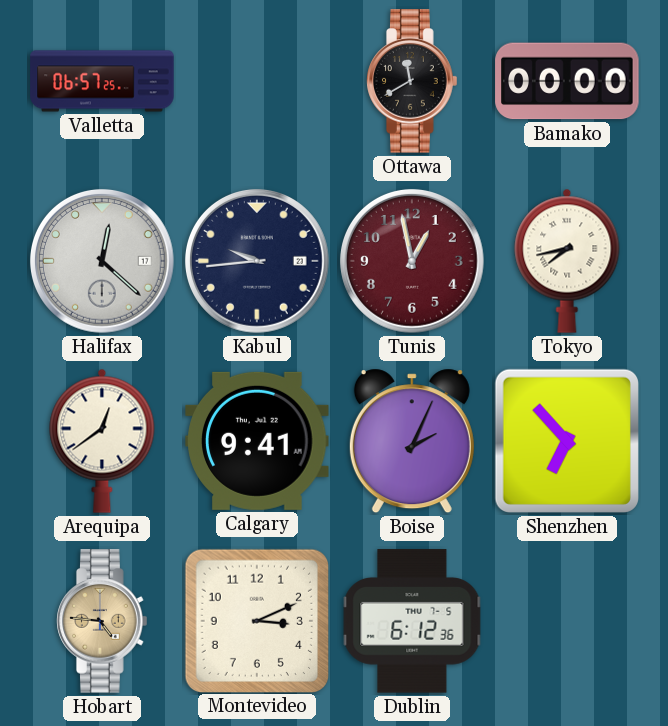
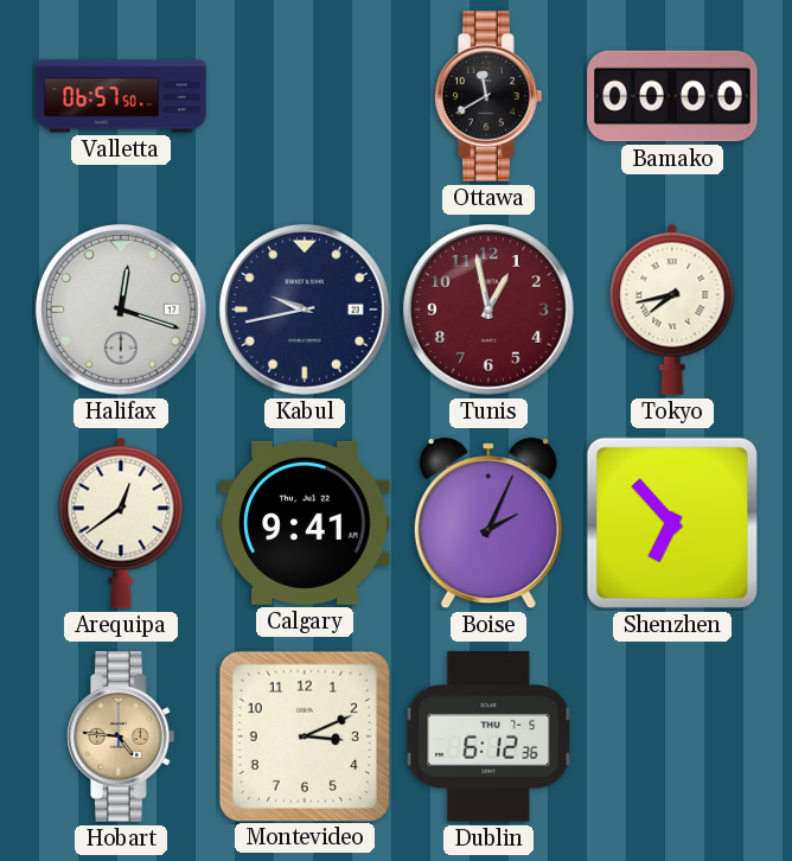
Valletta: 06:57:25 -> 06:57:50 (121, 96)
Halifax: 12:22 -> 12:18 (121, 310)
Kabul: 9:44 -> 9:43 (305, 310)
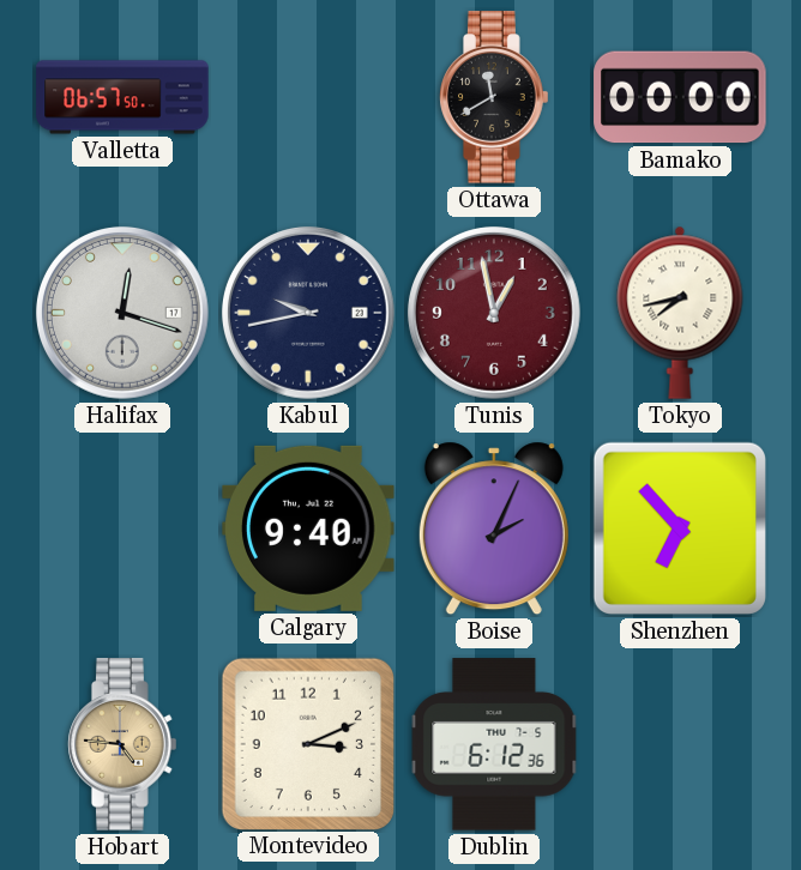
Arequipa: 12:39 -> none (121, 523)
Calgary: 9:41 -> 9:40 (308, 528)
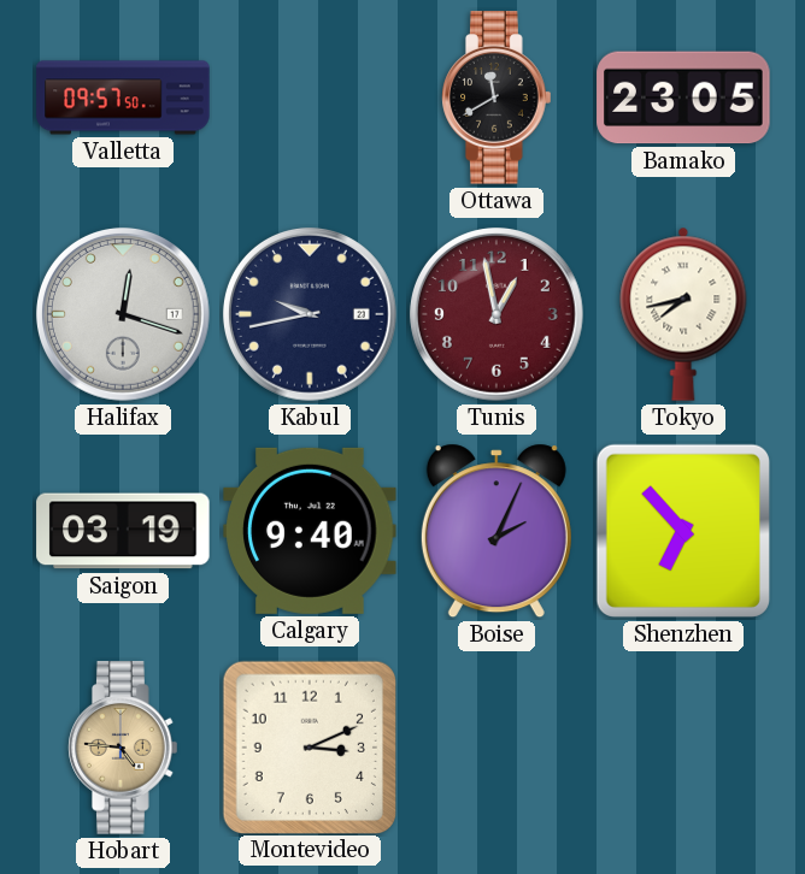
Valletta: 06:57 -> 09:57 (123, 98)
Bamako: 00:00 -> 23:05 (683, 98)
Saigon: none -> 03:19 (123, 531)
Dublin: 6:12 -> none (494, 744)
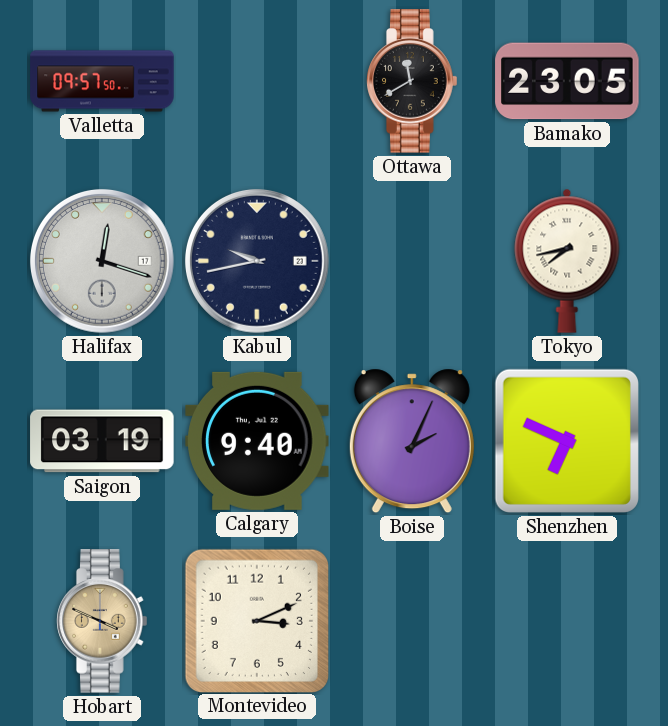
Tunis: 12:58 -> none (496, 314)
Shenzhen: 6:53 -> 6:49 (567, 441)
Hobart: 4:46 -> 3:49 (102, 621)
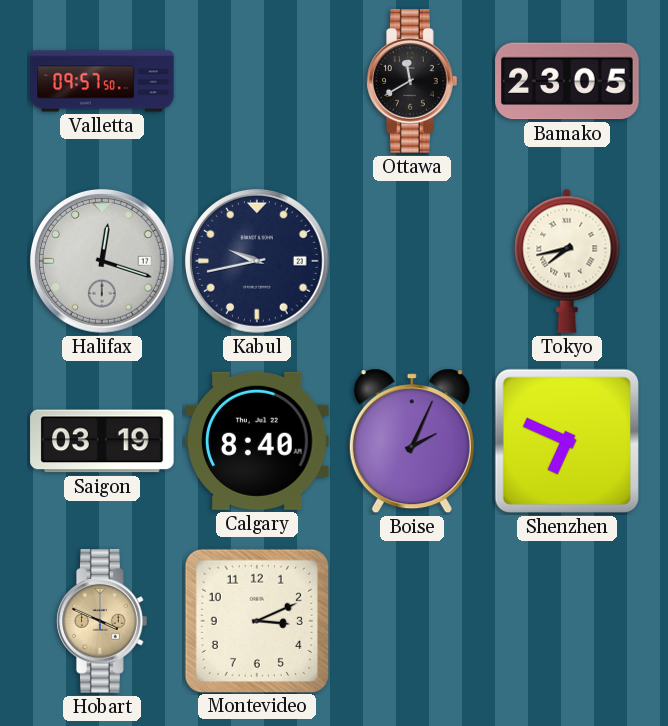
Calgary: 9:40 -> 8:40 (257, 441)
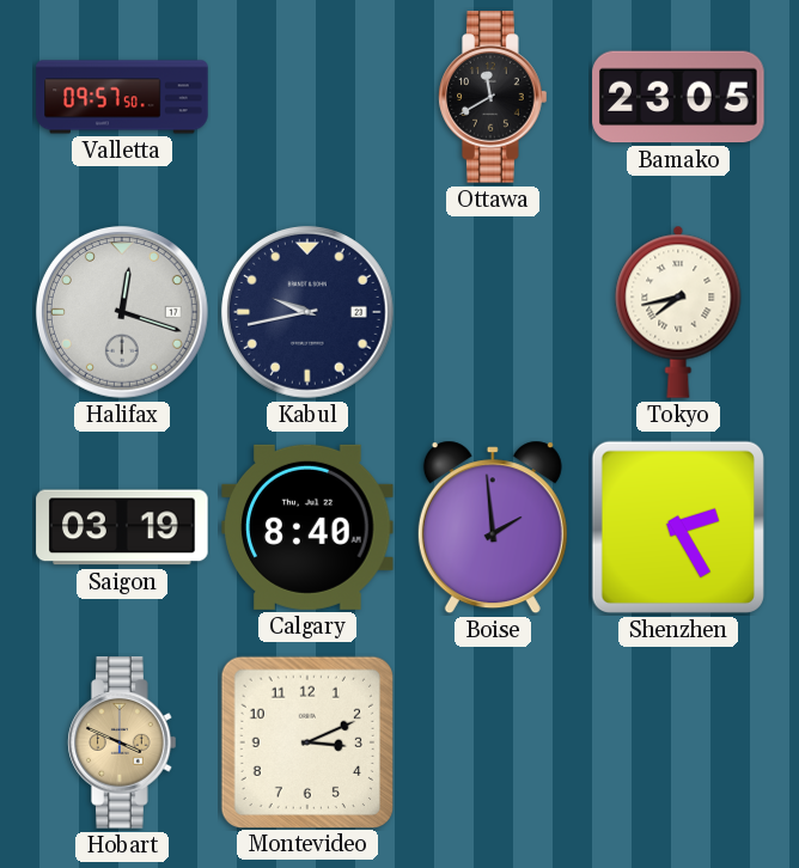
Boise: 2:04 -> 1:59 (493, 527)
Shenzhen: 6:49 -> 2:25 (678, 527)
